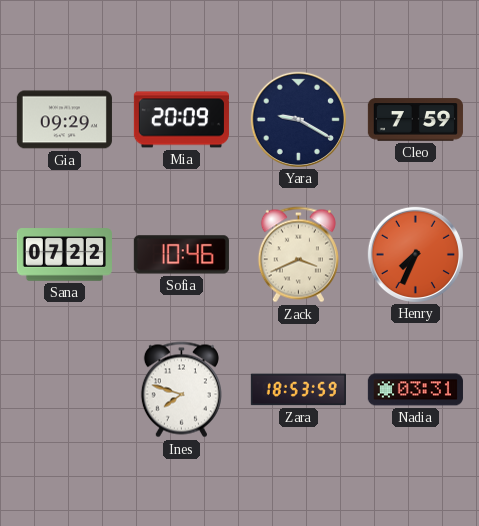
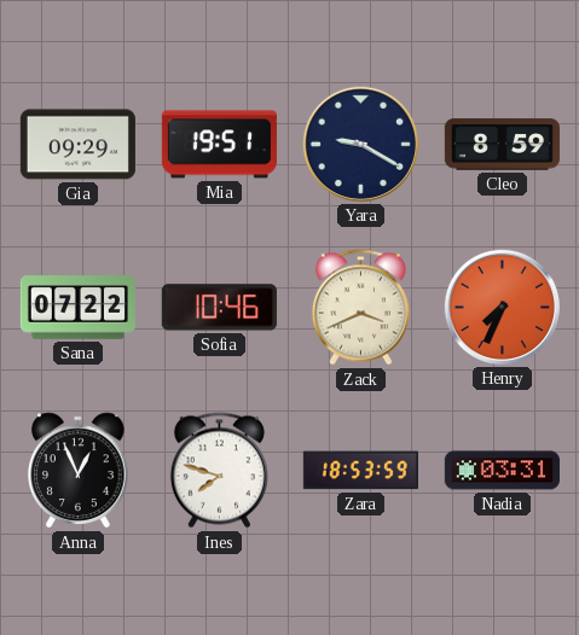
Mia: 20:09 -> 19:51 (219, 145)
Cleo: 7:59 -> 8:59 (502, 145)
Anna: none -> 12:56 (79, 471)
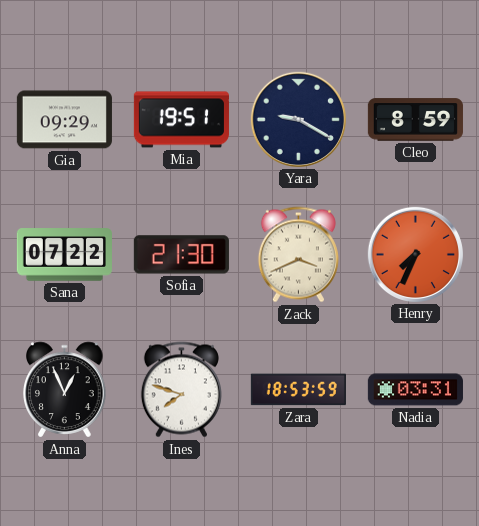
Sofia: 10:46 -> 21:30 (181, 255)
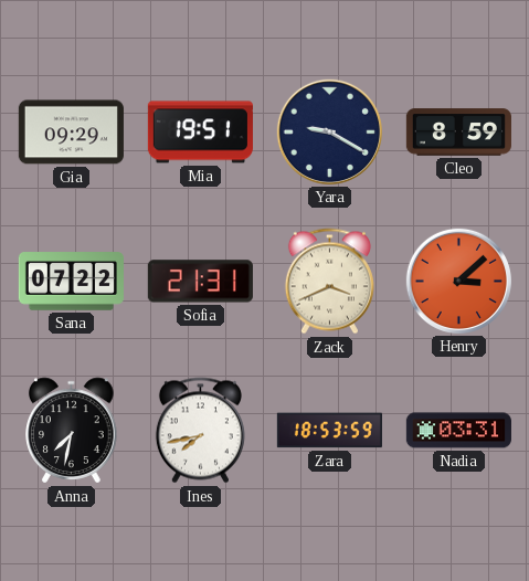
Sofia: 21:30 -> 21:31 (200, 282)
Henry: 7:34 -> 3:08 (458, 281)
Anna: 12:56 -> 7:32 (72, 431)
Ines: 7:48 -> 7:43 (200, 431)
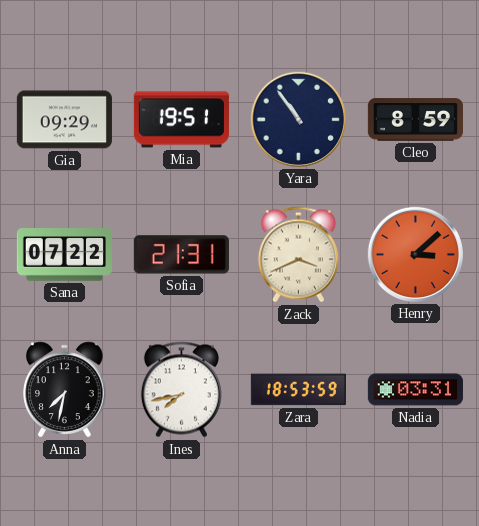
Yara: 9:20 -> 10:54 (298, 119)
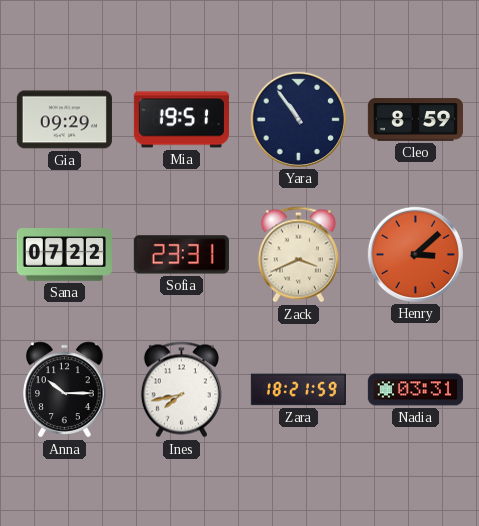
Sofia: 21:31 -> 23:31 (181, 255)
Anna: 7:32 -> 10:15 (65, 390)
Zara: 18:53 -> 18:21 (298, 390)
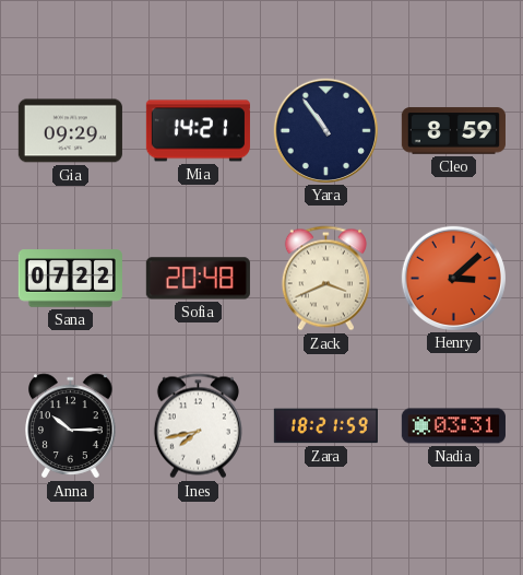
Mia: 19:51 -> 14:21 (198, 131)
Sofia: 23:31 -> 20:48 (198, 279)
